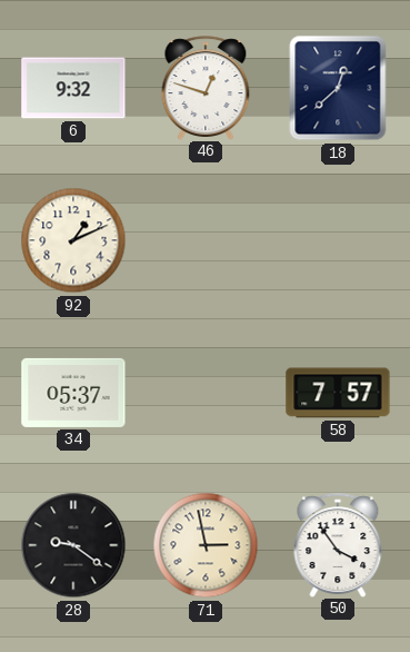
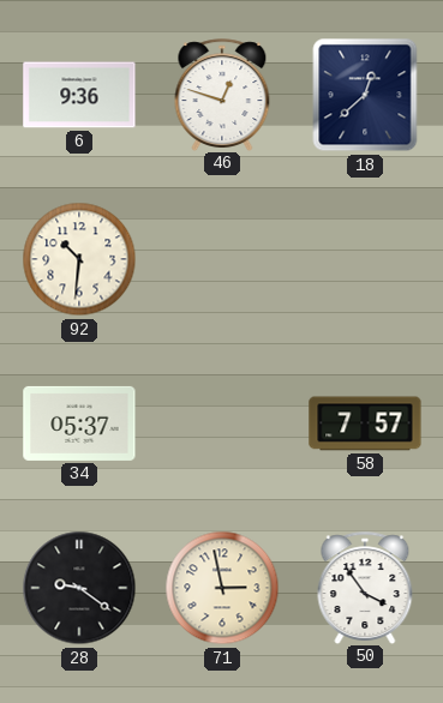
6: 9:32 -> 9:36 (79, 95)
92: 1:11 -> 10:31 (79, 259)
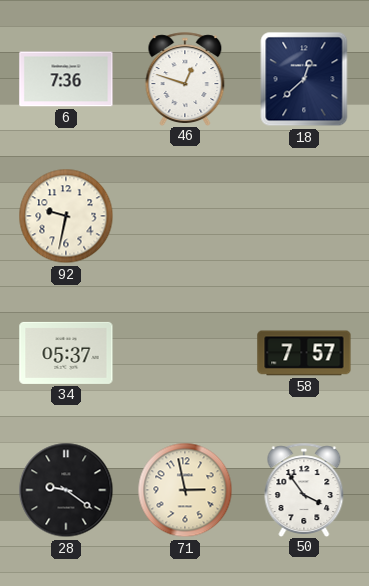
6: 9:36 -> 7:36 (66, 79)
92: 10:31 -> 9:32 (66, 216)
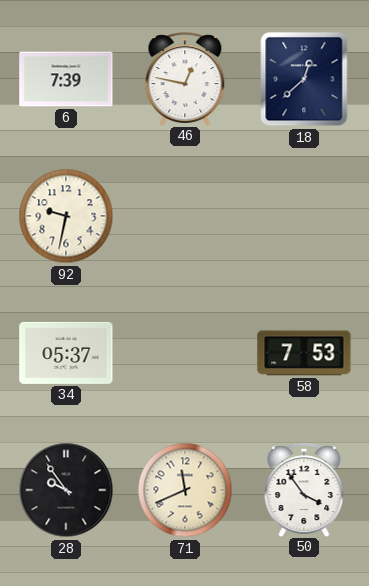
6: 7:36 -> 7:39 (66, 79)
46: 12:48 -> 12:47 (185, 79)
58: 7:57 -> 7:53 (304, 353)
28: 9:21 -> 9:54 (66, 490)
71: 2:58 -> 11:41 (185, 490)
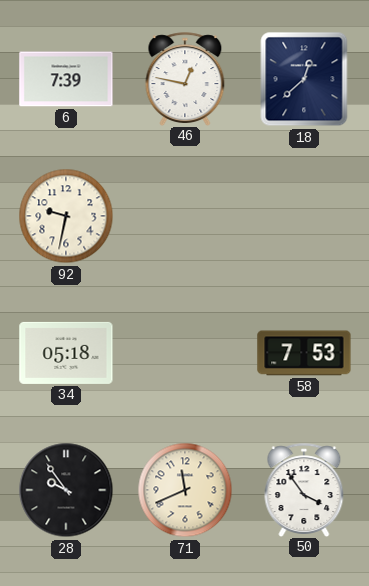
34: 05:37 -> 05:18 (66, 353)
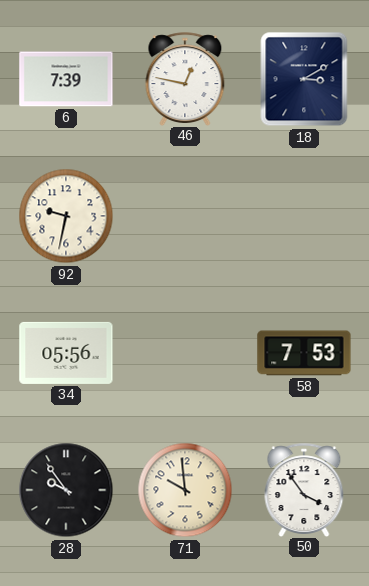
18: 12:38 -> 3:10 (304, 79)
34: 05:18 -> 05:56 (66, 353)
71: 11:41 -> 9:59 (185, 490)
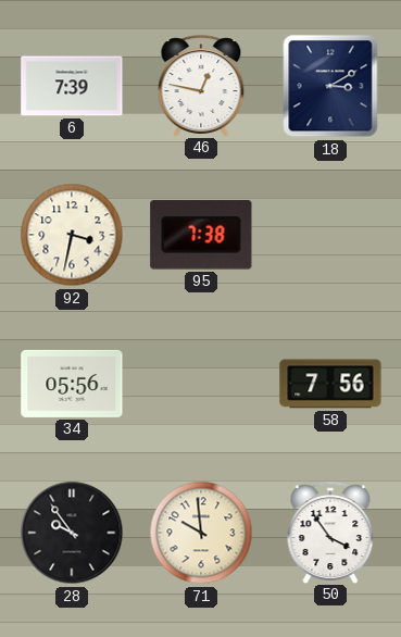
92: 9:32 -> 3:32 (72, 235)
95: none -> 7:38 (201, 235)
58: 7:53 -> 7:56 (330, 384)
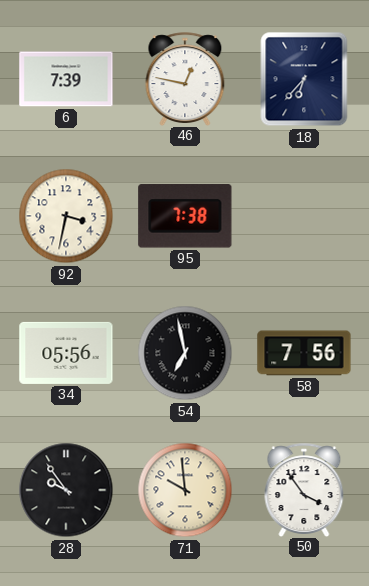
18: 3:10 -> 6:37 (304, 79)
54: none -> 6:58 (185, 353)
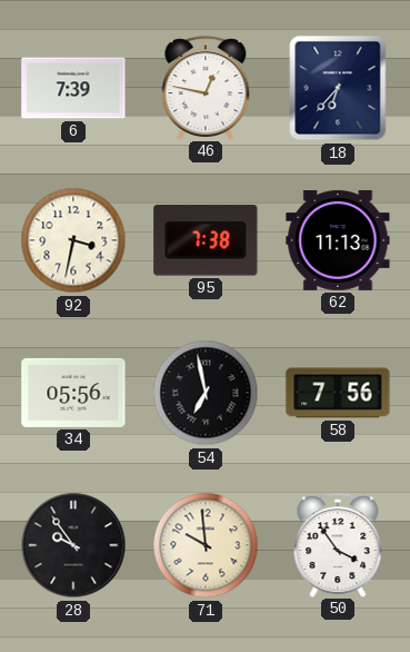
62: none -> 11:13 (338, 240)
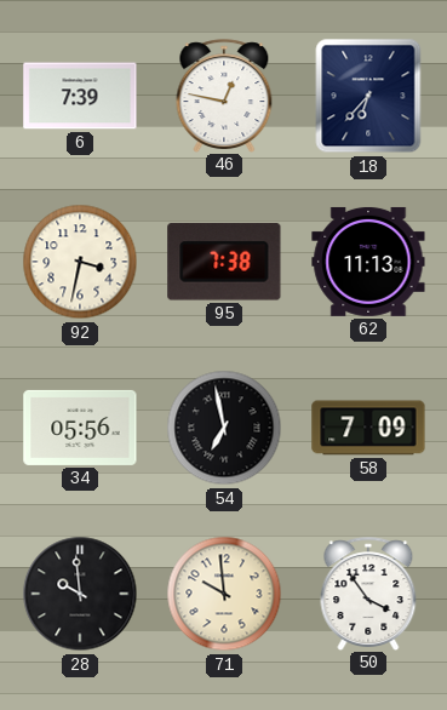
58: 7:56 -> 7:09 (368, 428)
28: 9:54 -> 9:59 (80, 594)
